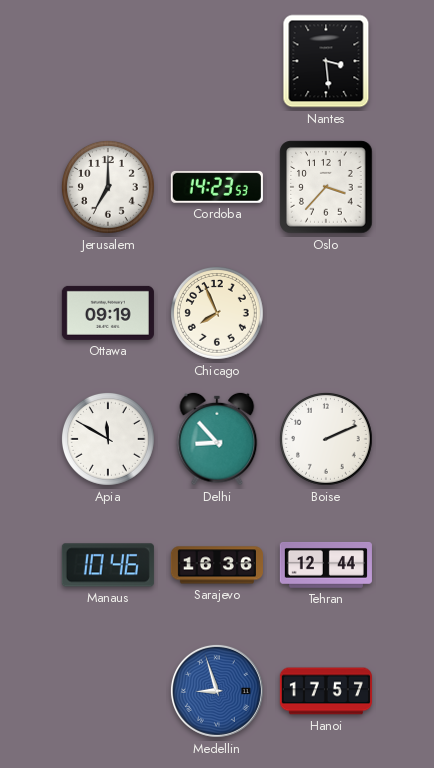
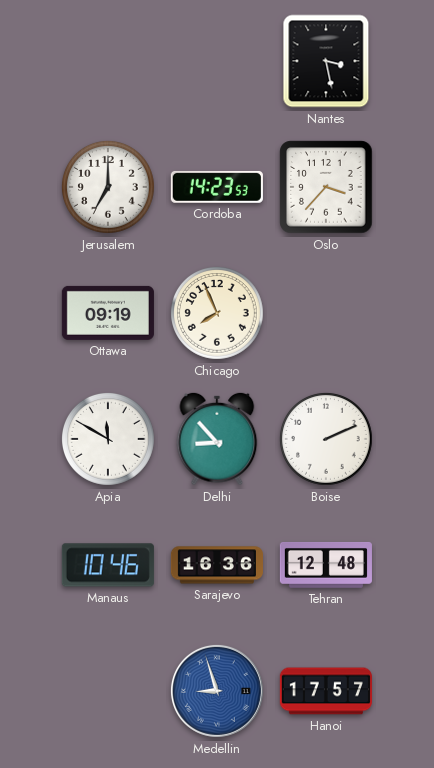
Nantes: 3:29 -> 3:28 (326, 61)
Tehran: 12:44 -> 12:48 (326, 565)
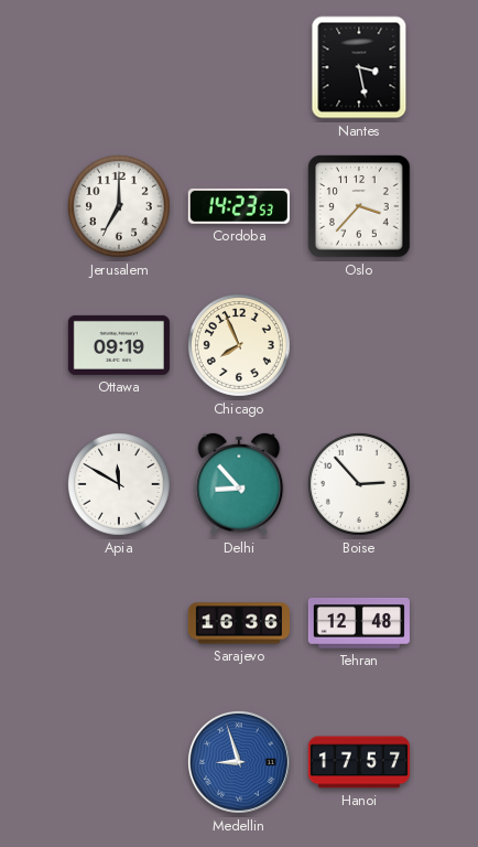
Boise: 2:11 -> 2:53 (359, 484)
Manaus: 10:46 -> none (108, 565)
